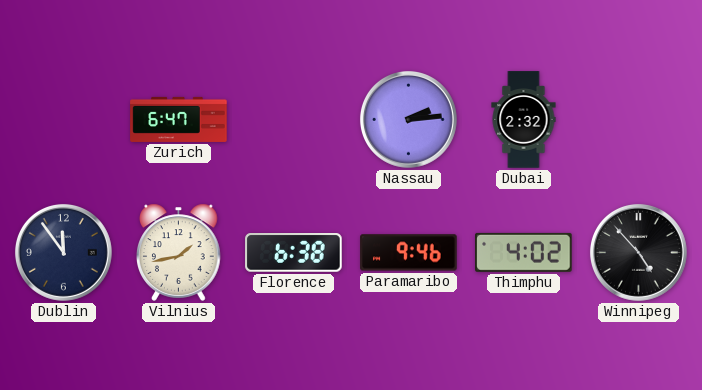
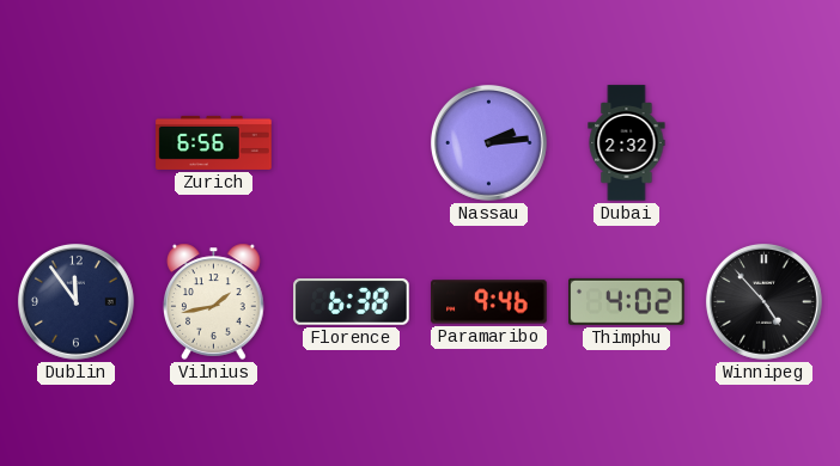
Zurich: 6:47 -> 6:56 (214, 142)
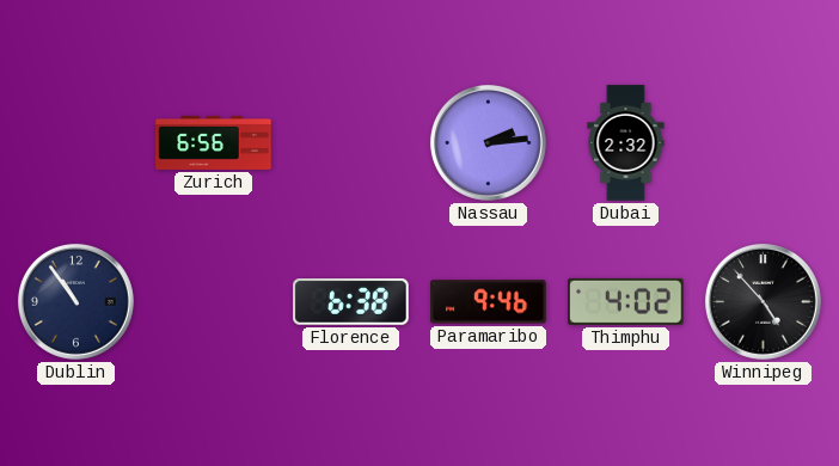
Dublin: 11:54 -> 10:54 (75, 301)
Vilnius: 1:43 -> none (214, 301)
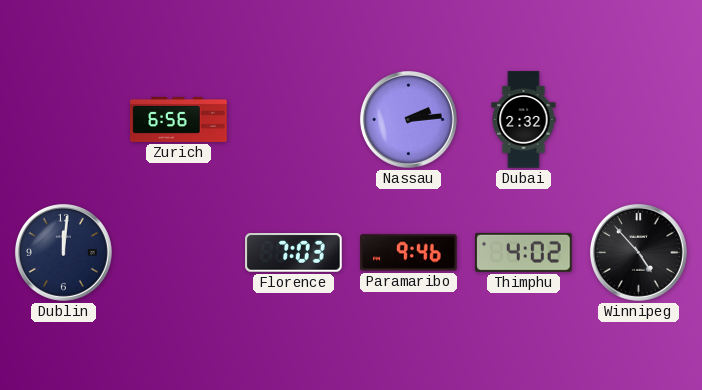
Dublin: 10:54 -> 12:01 (63, 252)
Florence: 6:38 -> 7:03 (294, 253)
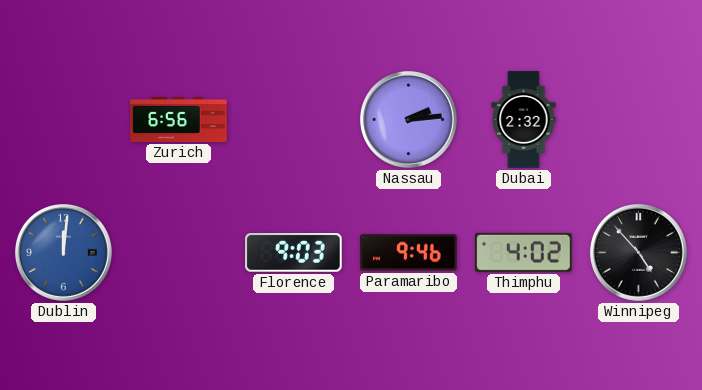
Dublin dial: navy -> blue (63, 252)
Florence: 7:03 -> 9:03 (294, 253)
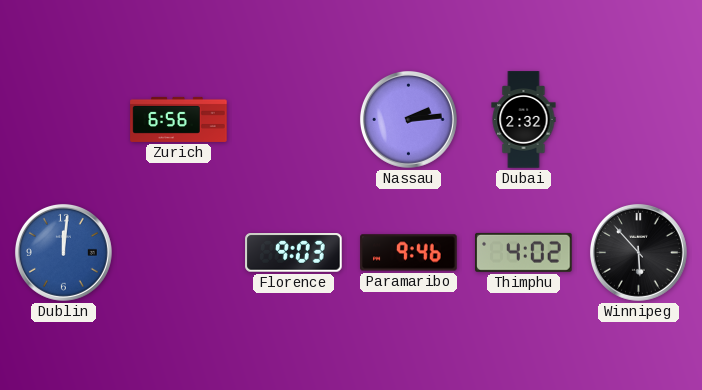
Winnipeg: 4:53 -> 5:53 (638, 252)
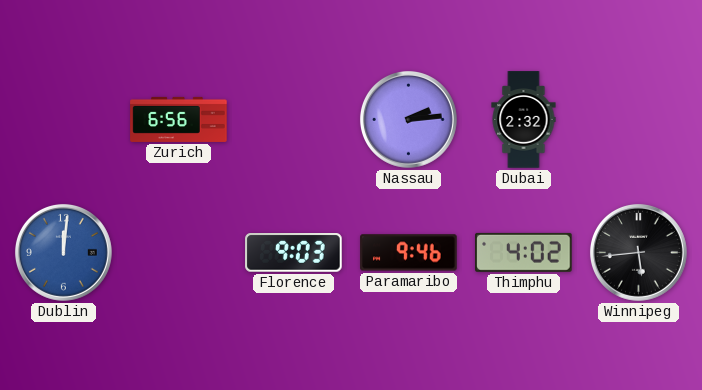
Winnipeg: 5:53 -> 5:44 (638, 252)
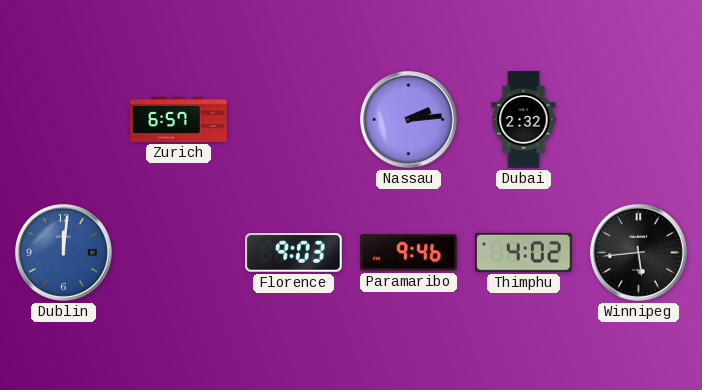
Zurich: 6:56 -> 6:57 (179, 119)
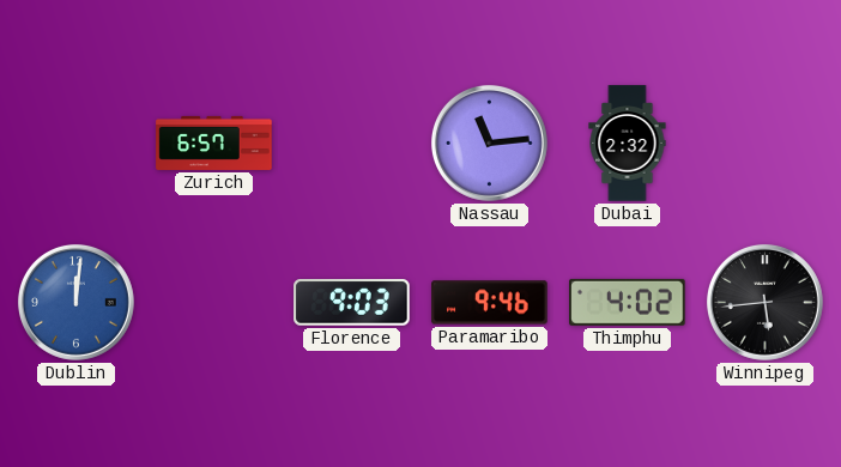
Nassau: 2:14 -> 11:14 (489, 142)
